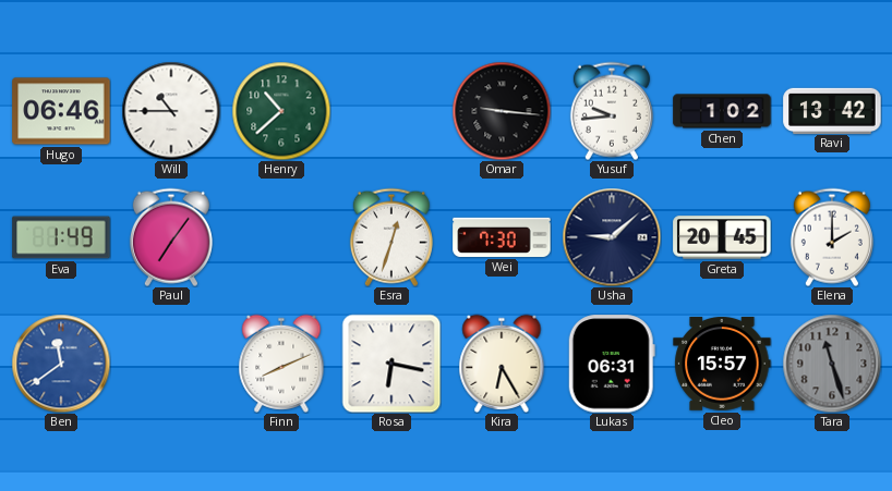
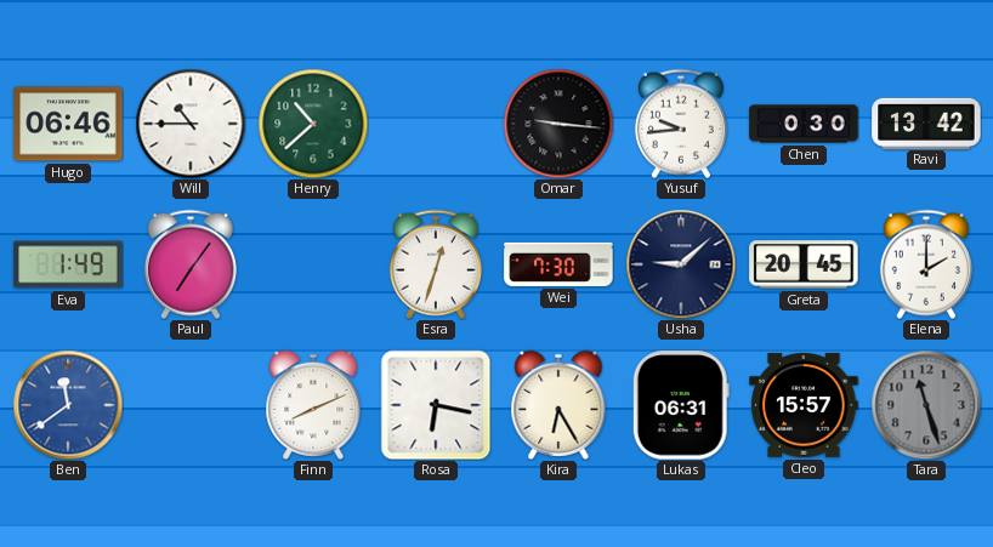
Chen: 1:02 -> 0:30 (804, 124)
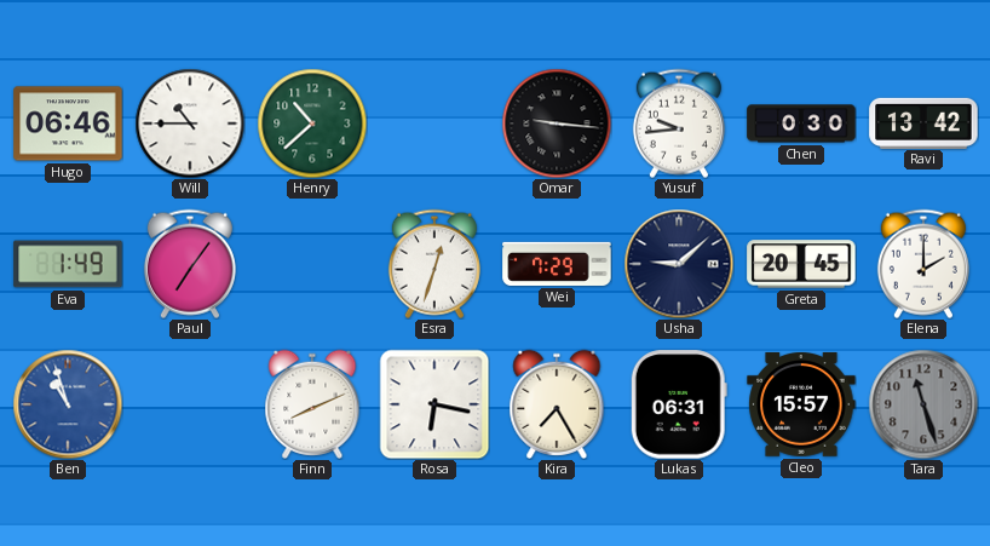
Wei: 7:30 -> 7:29 (557, 264)
Ben: 11:39 -> 10:57 (68, 404)
Kira: 6:25 -> 7:25 (557, 404)
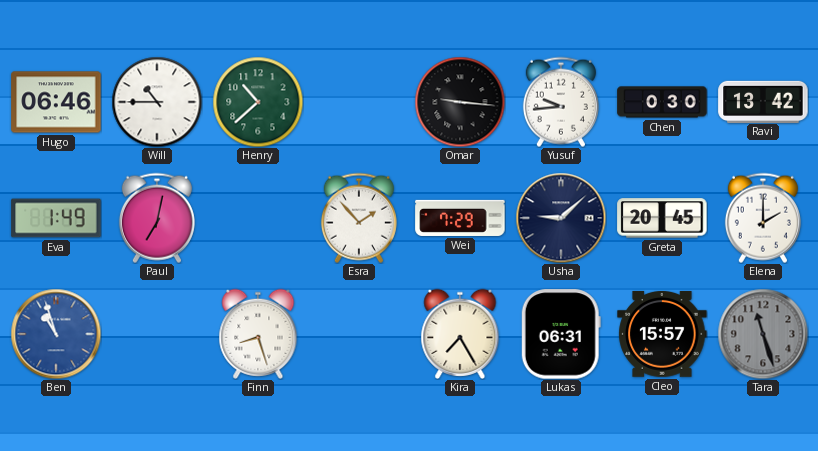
Paul: 7:06 -> 7:02 (157, 218)
Esra: 12:33 -> 1:53 (359, 218)
Finn: 8:11 -> 8:27 (258, 334)
Rosa: 6:17 -> none (434, 404)
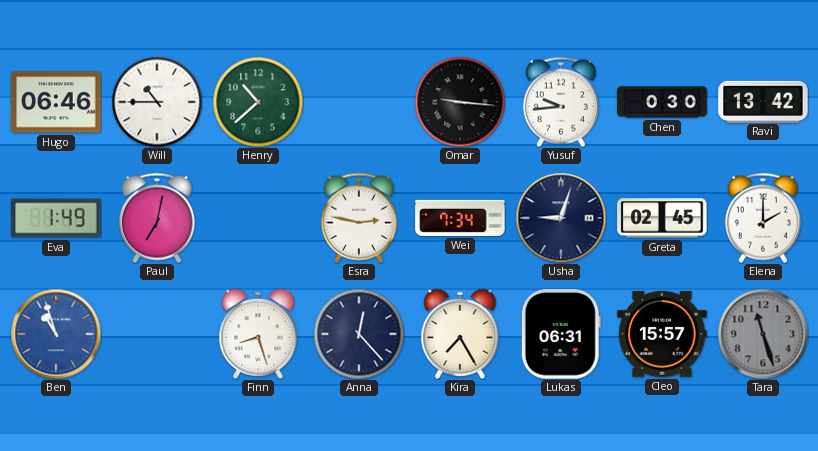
Esra: 1:53 -> 2:47 (359, 218)
Wei: 7:29 -> 7:34 (460, 218)
Usha: 9:08 -> 9:03 (561, 218)
Greta: 20:45 -> 02:45 (662, 218)
Anna: none -> 12:23 (359, 334)
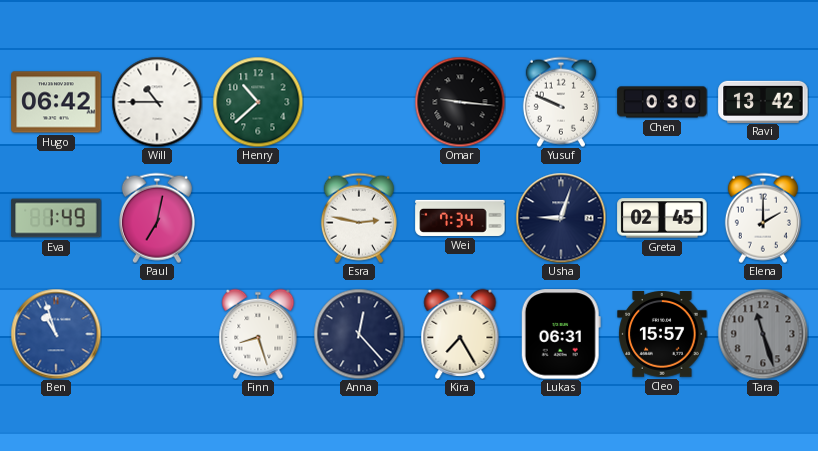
Hugo: 06:46 -> 06:42 (56, 102)
Yusuf: 9:44 -> 9:49 (561, 102)
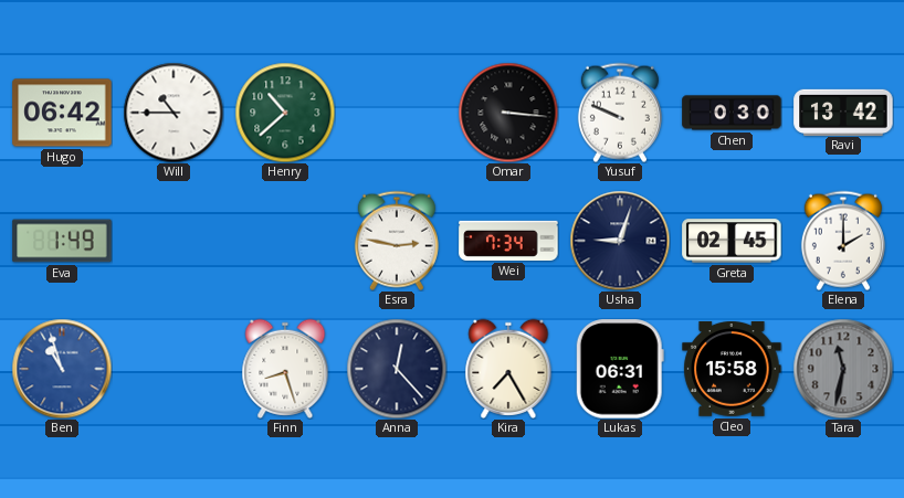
Omar: 9:16 -> 3:16 (508, 113)
Paul: 7:02 -> none (157, 218)
Cleo: 15:57 -> 15:58 (732, 370)
Tara: 11:27 -> 11:32 (843, 369)
